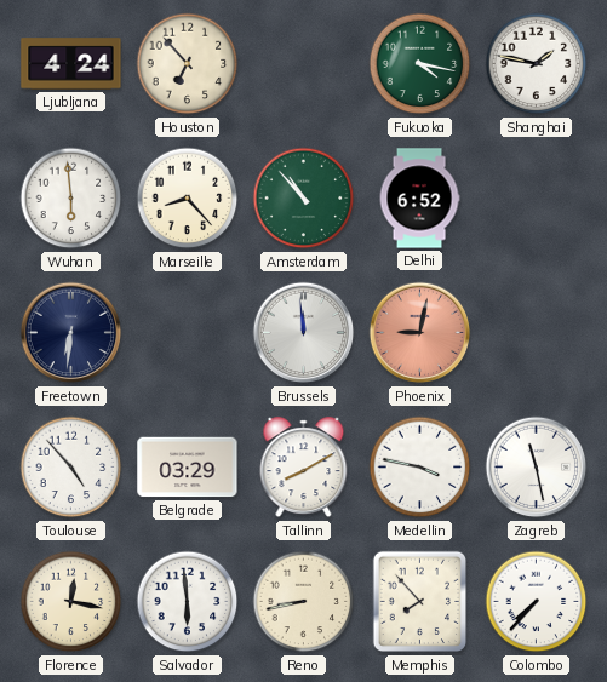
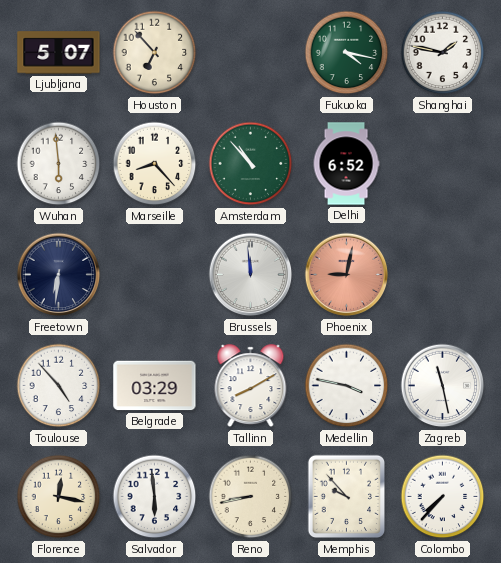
Ljubljana: 4:24 -> 5:07 (59, 53)
Memphis: 7:53 -> 9:53 (347, 497)
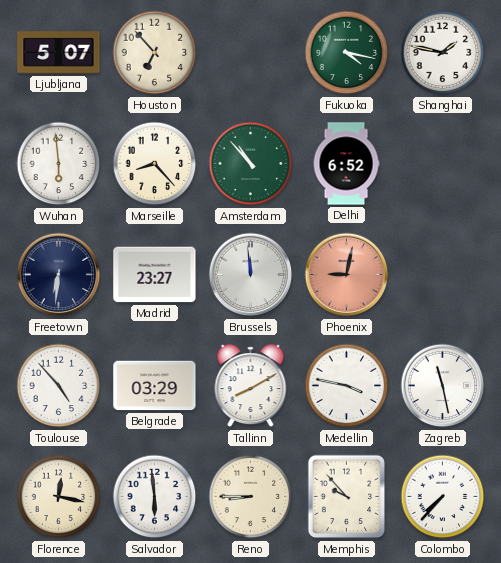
Madrid: none -> 23:27 (155, 275)
Reno: 8:43 -> 8:45 (251, 497)
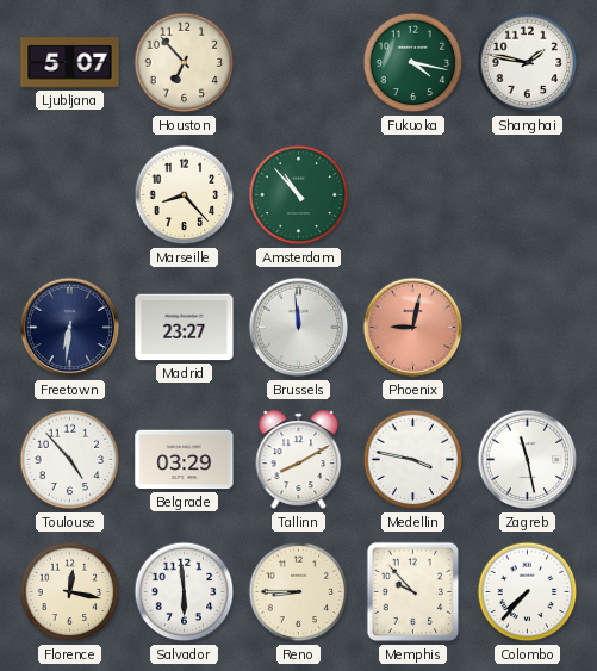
Wuhan: 5:59 -> none (59, 164)
Delhi: 6:52 -> none (346, 164)
